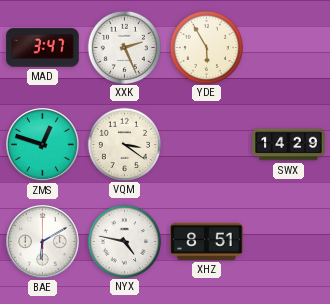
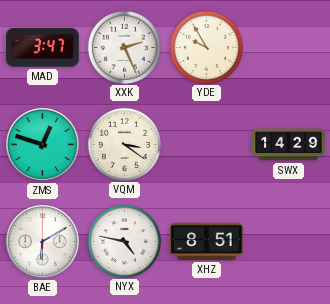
YDE: 5:55 -> 9:55 (206, 47)
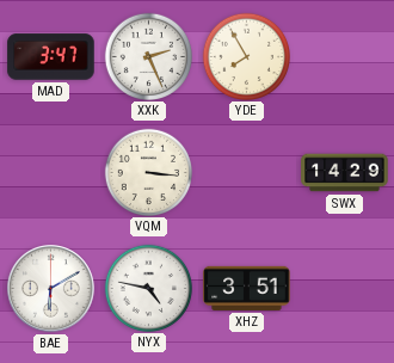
YDE: 9:55 -> 7:55 (246, 56)
ZMS: 12:48 -> none (43, 145)
VQM: 3:21 -> 3:16 (148, 172)
XHZ: 8:51 -> 3:51 (247, 288)
